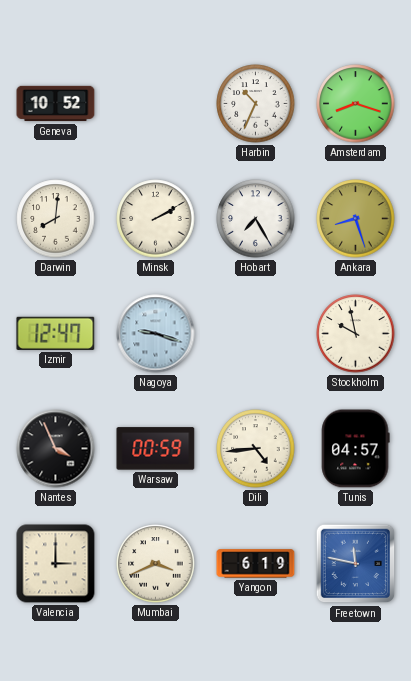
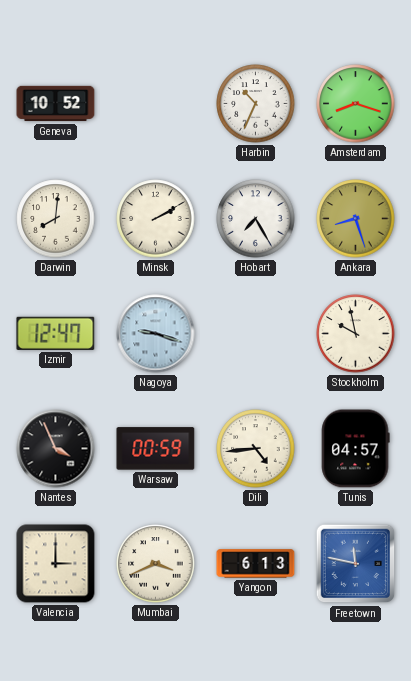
Yangon: 6:19 -> 6:13 (256, 564)
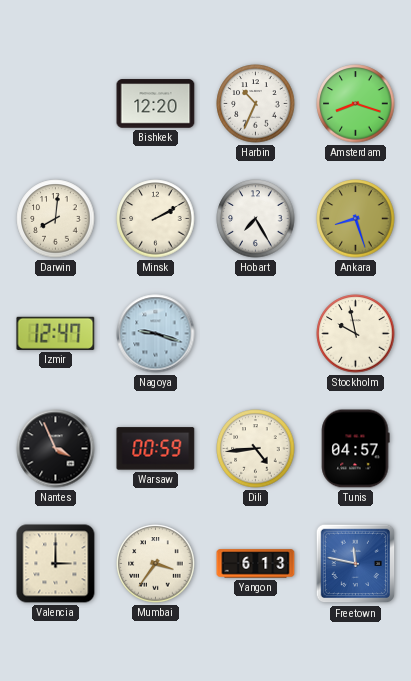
Geneva: 10:52 -> none (56, 104)
Bishkek: none -> 12:20 (156, 104)
Mumbai: 3:41 -> 3:36 (156, 564)
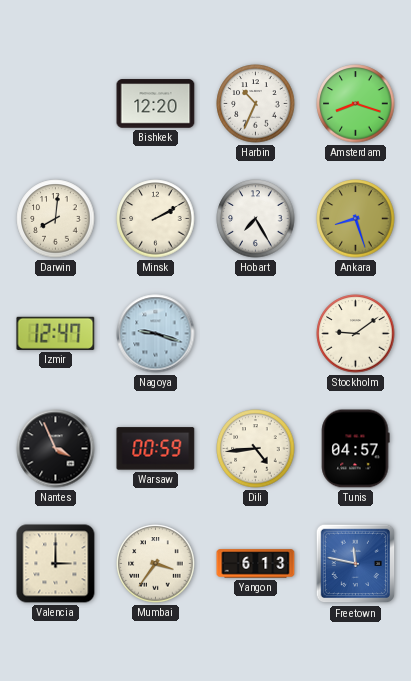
Stockholm: 9:58 -> 9:09 (356, 334)
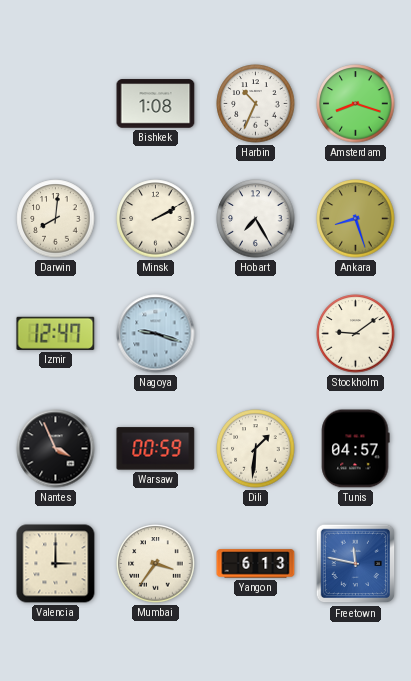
Bishkek: 12:20 -> 1:08 (156, 104)
Dili: 4:44 -> 1:31 (256, 449)
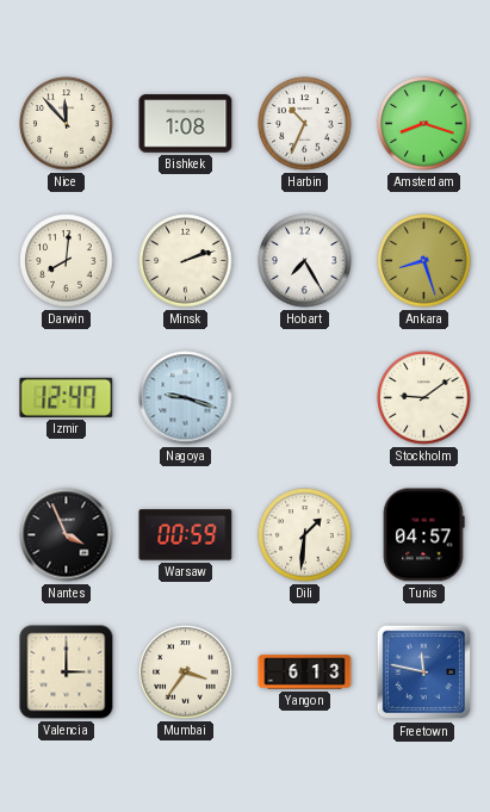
Nice: none -> 11:53 (67, 124)
Minsk: 2:10 -> 2:12 (186, 261)
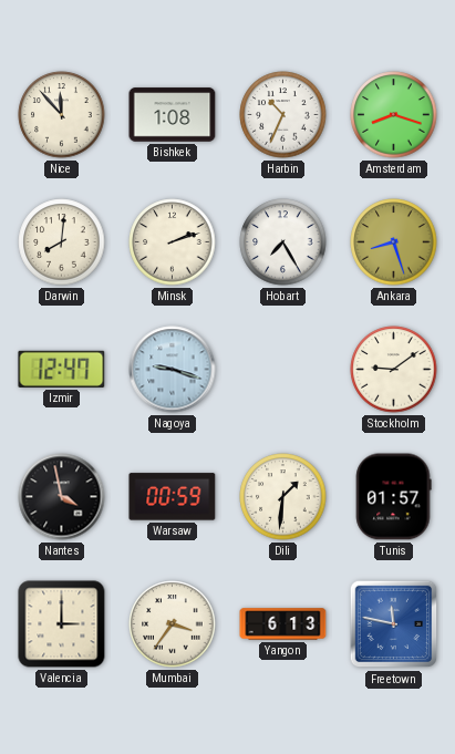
Nantes: 3:56 -> 3:58 (62, 497)
Tunis: 04:57 -> 01:57 (393, 497)
